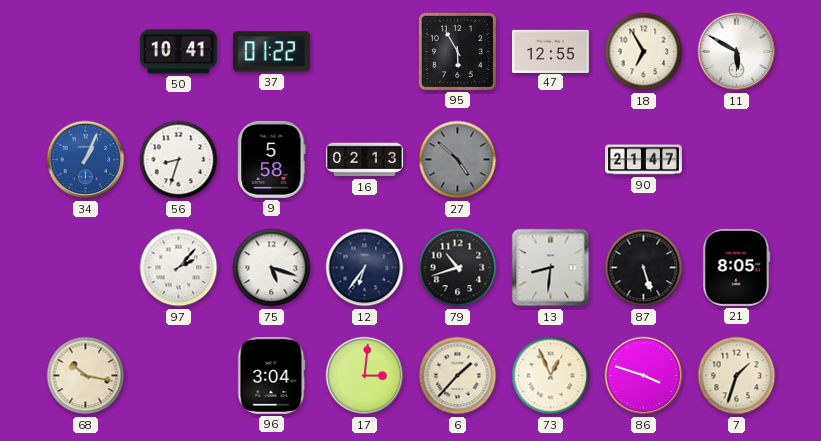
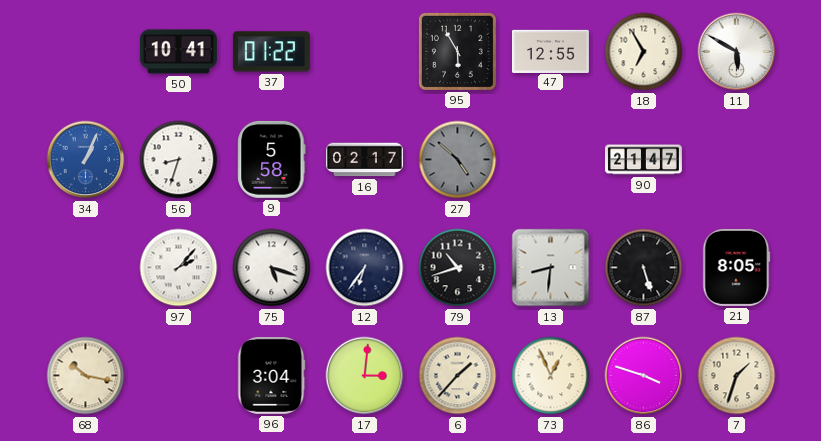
16: 02:13 -> 02:17 (364, 160)
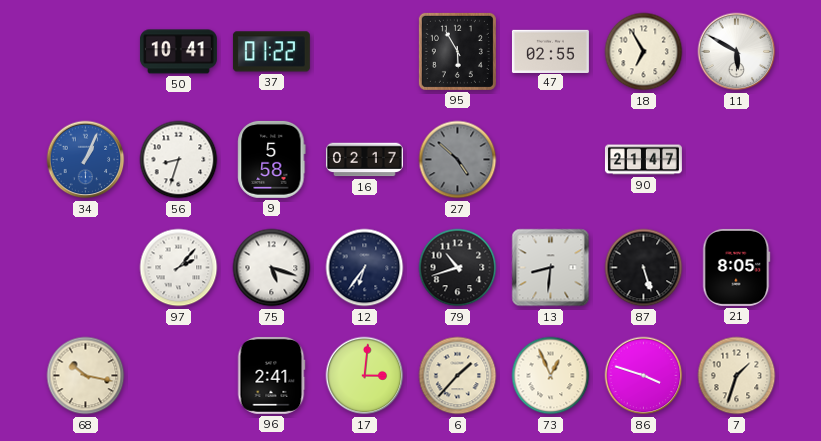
47: 12:55 -> 02:55 (550, 51)
96: 3:04 -> 2:41 (271, 375)
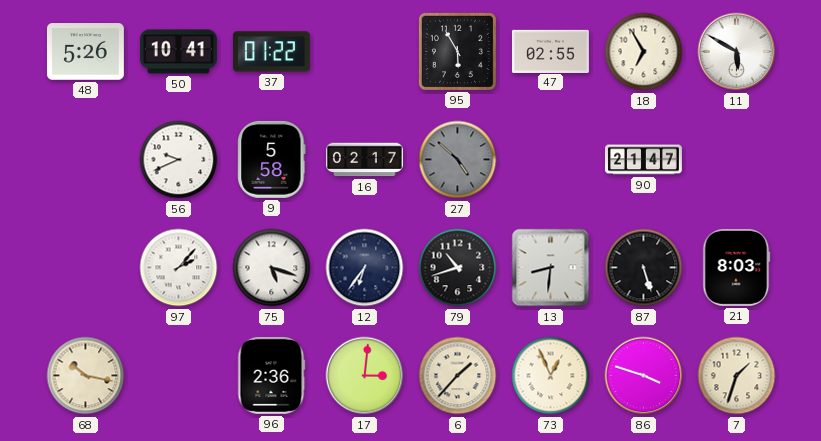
48: none -> 5:26 (85, 52)
34: 1:04 -> none (86, 160)
56: 8:33 -> 9:41 (179, 160)
21: 8:05 -> 8:03 (737, 267)
96: 2:41 -> 2:36 (271, 375)
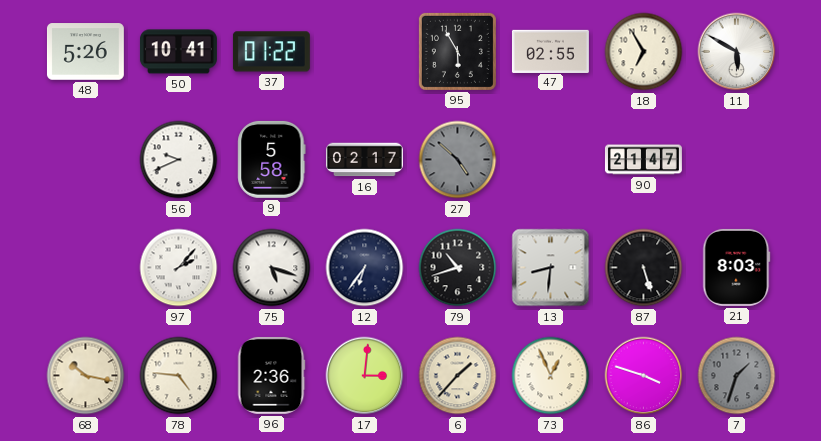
78: none -> 4:46 (179, 376)
7 dial: cream -> grey (737, 376)
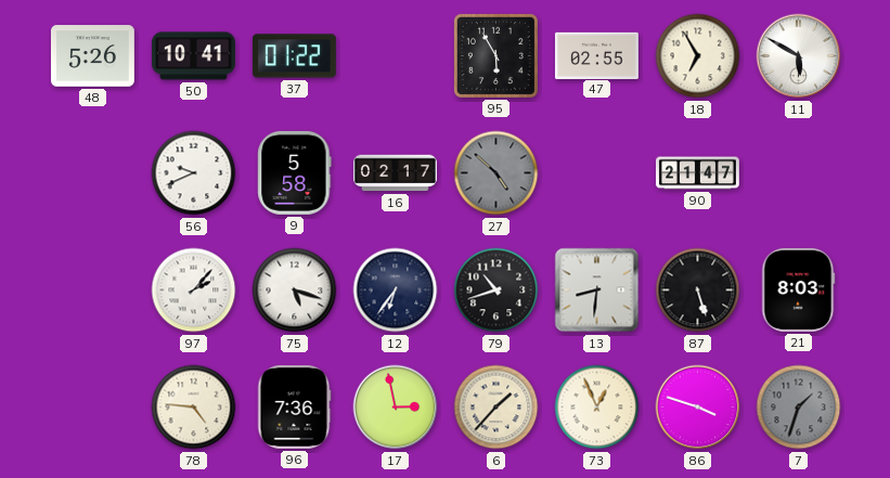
68: 10:17 -> none (86, 376)
96: 2:36 -> 7:36 (294, 406)
17: 3:01 -> 2:58 (396, 408)
